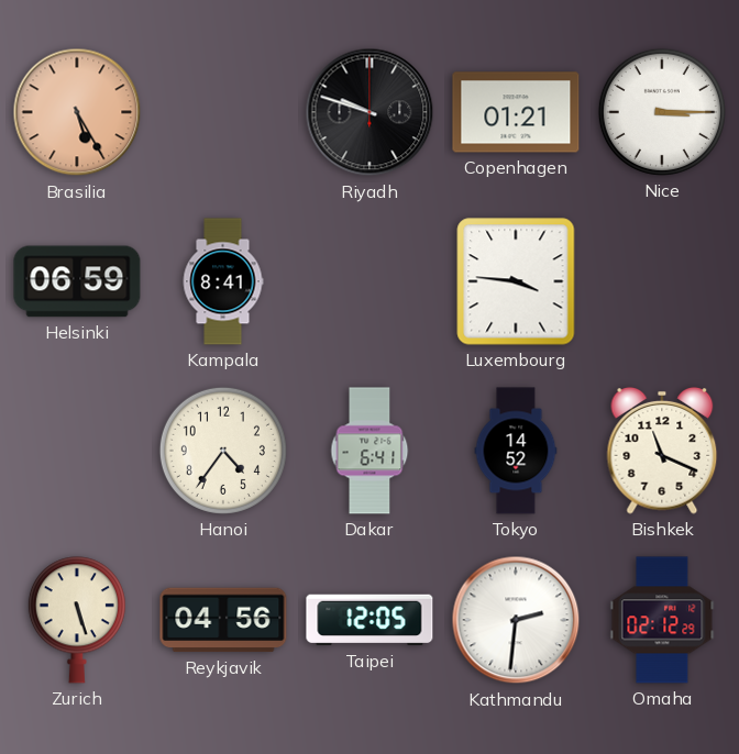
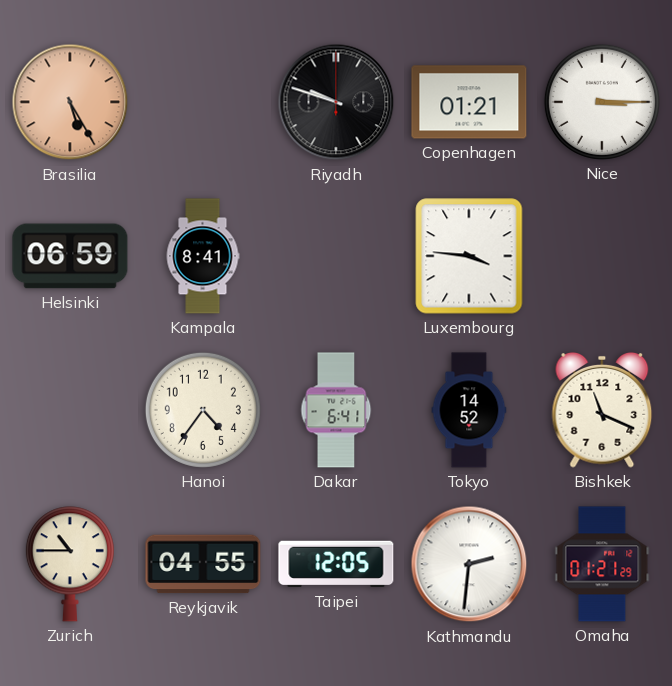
Zurich: 5:27 -> 10:45 (70, 564)
Reykjavik: 04:56 -> 04:55 (203, 564)
Omaha: 02:12 -> 01:21 (602, 564)
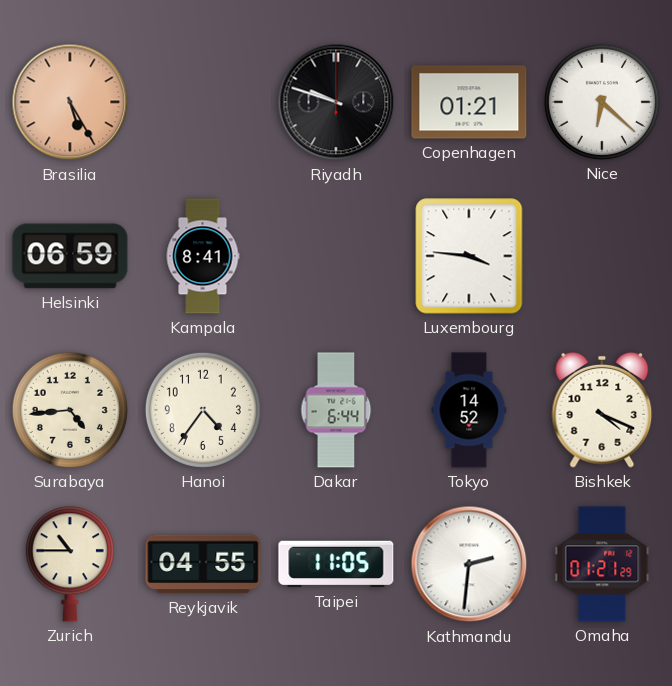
Nice: 3:15 -> 6:22 (602, 102)
Surabaya: none -> 4:44 (70, 410)
Dakar: 6:41 -> 6:44 (336, 410)
Bishkek: 11:19 -> 4:19 (602, 410)
Taipei: 12:05 -> 11:05 (336, 564)
